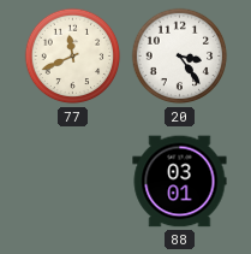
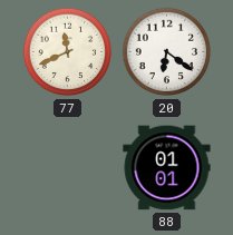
20: 3:24 -> 6:21 (167, 52)
88: 03:01 -> 01:01 (167, 168)
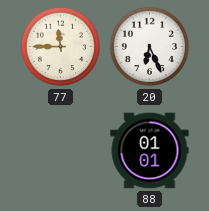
77: 11:41 -> 11:45 (61, 47)
20: 6:21 -> 6:26 (150, 47)
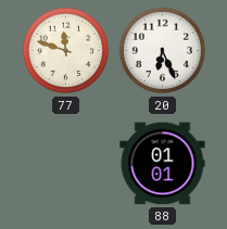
77: 11:45 -> 11:48 (66, 51)
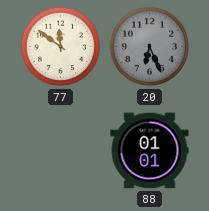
77: 11:48 -> 11:51 (61, 47)
20 dial: white -> grey (150, 47)
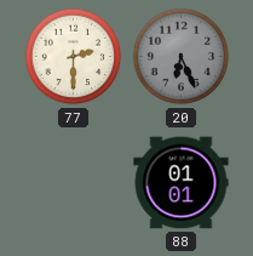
77: 11:51 -> 2:30 (74, 57)
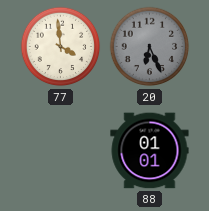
77: 2:30 -> 3:59 (61, 47)
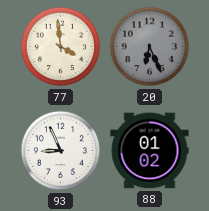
93: none -> 8:56 (61, 151)
88: 01:01 -> 01:02 (150, 151)
